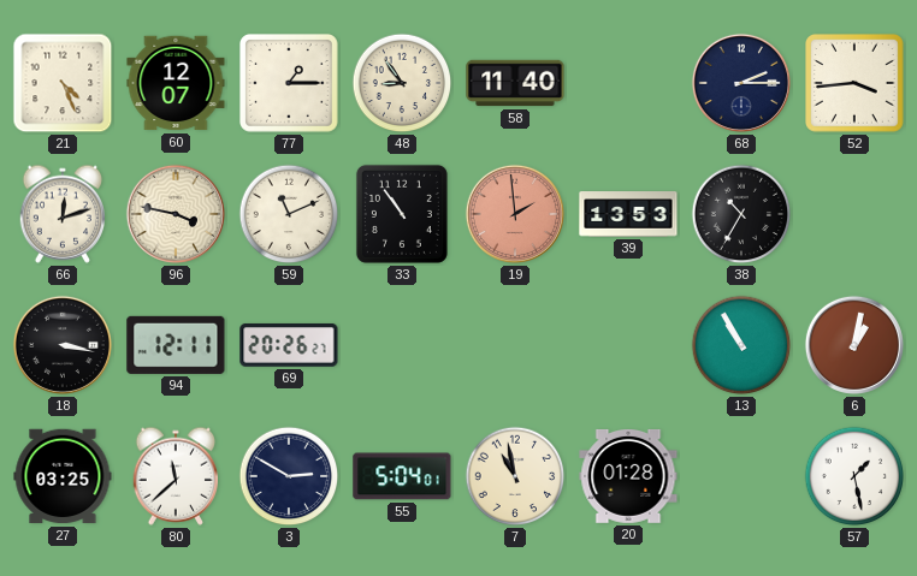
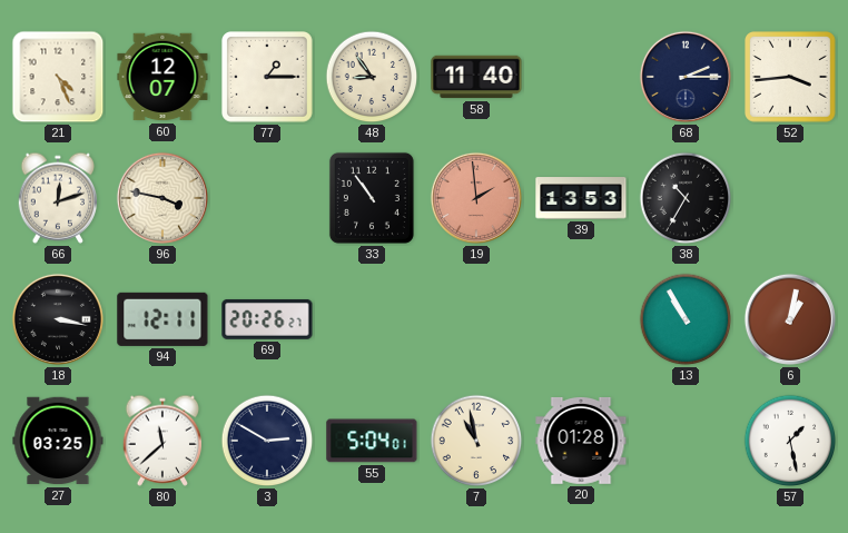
59: 11:11 -> none (289, 214)
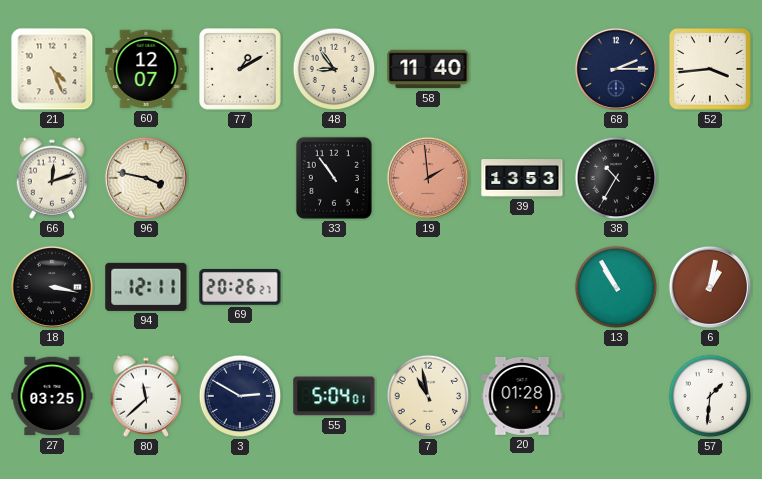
77: 1:15 -> 1:10 (241, 70)
57: 1:28 -> 1:31 (710, 396)
